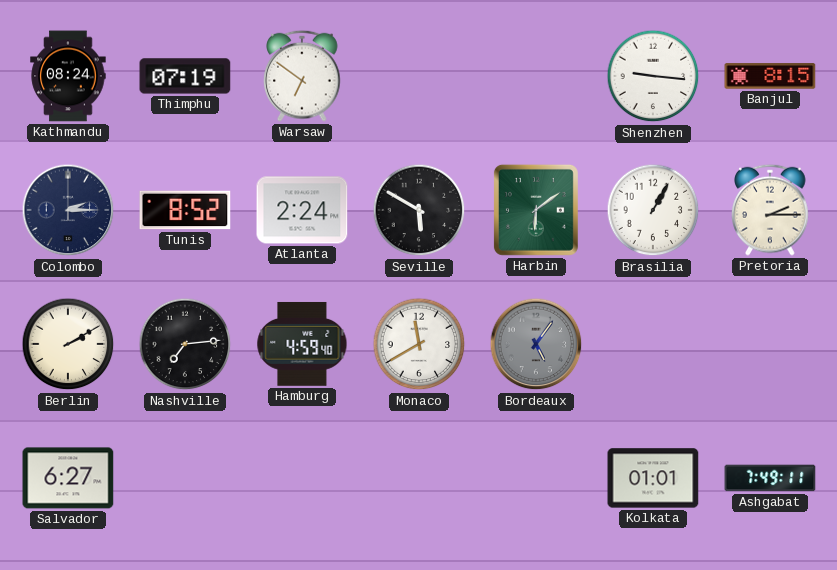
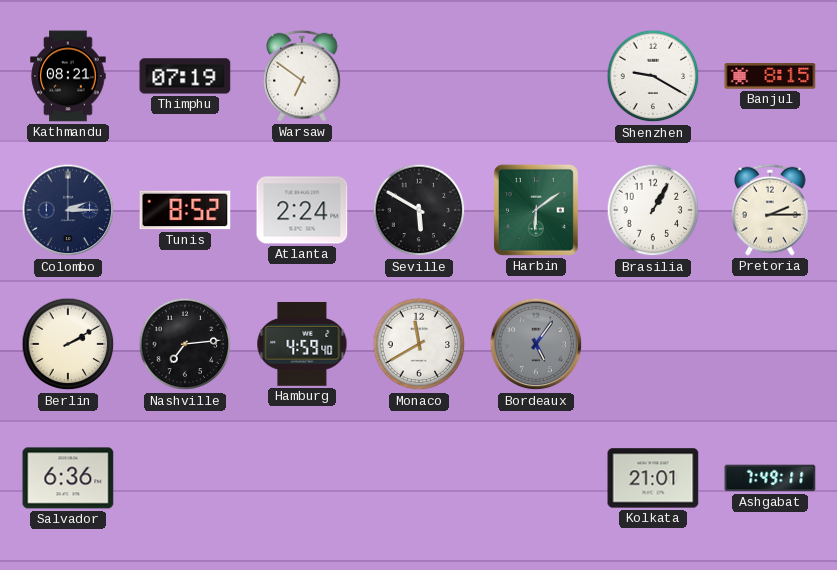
Kathmandu: 08:24 -> 08:21 (68, 76)
Shenzhen: 9:16 -> 9:20 (653, 76)
Salvador: 6:27 -> 6:36 (68, 478)
Kolkata: 01:01 -> 21:01 (653, 478)
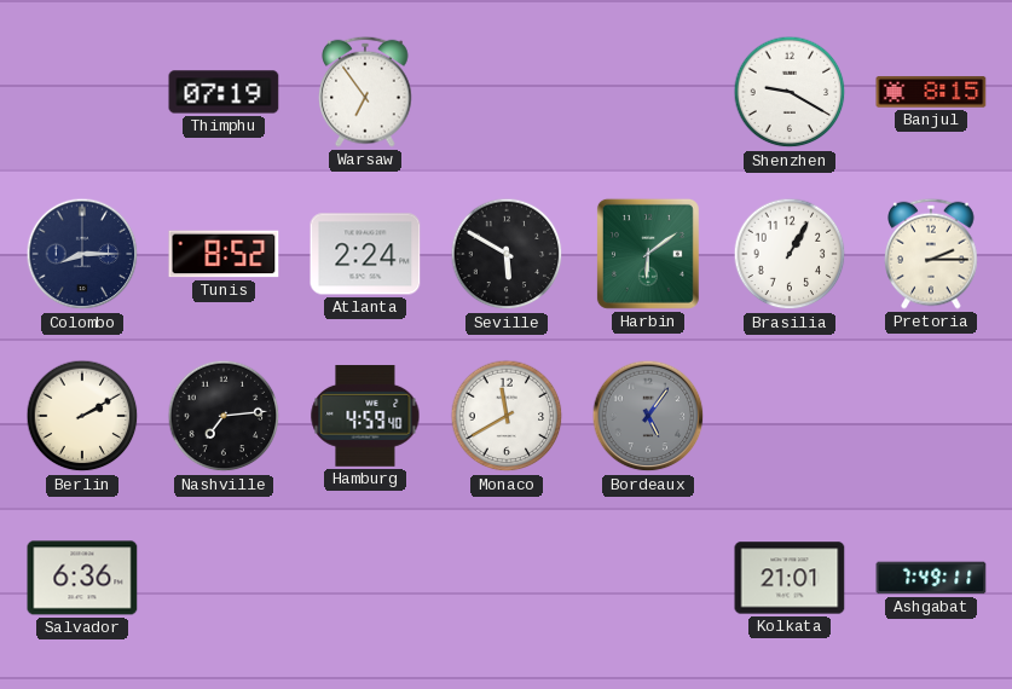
Kathmandu: 08:21 -> none (68, 76)
Warsaw: 6:51 -> 6:54 (365, 92)
Colombo: 2:15 -> 8:15 (82, 254)
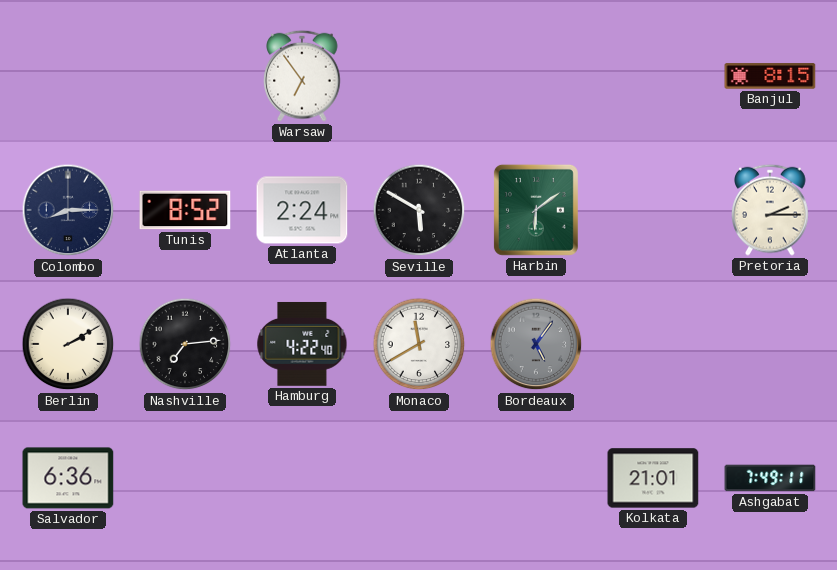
Thimphu: 07:19 -> none (224, 92)
Shenzhen: 9:20 -> none (790, 92)
Brasilia: 1:05 -> none (790, 254)
Hamburg: 4:59 -> 4:22 (302, 344)
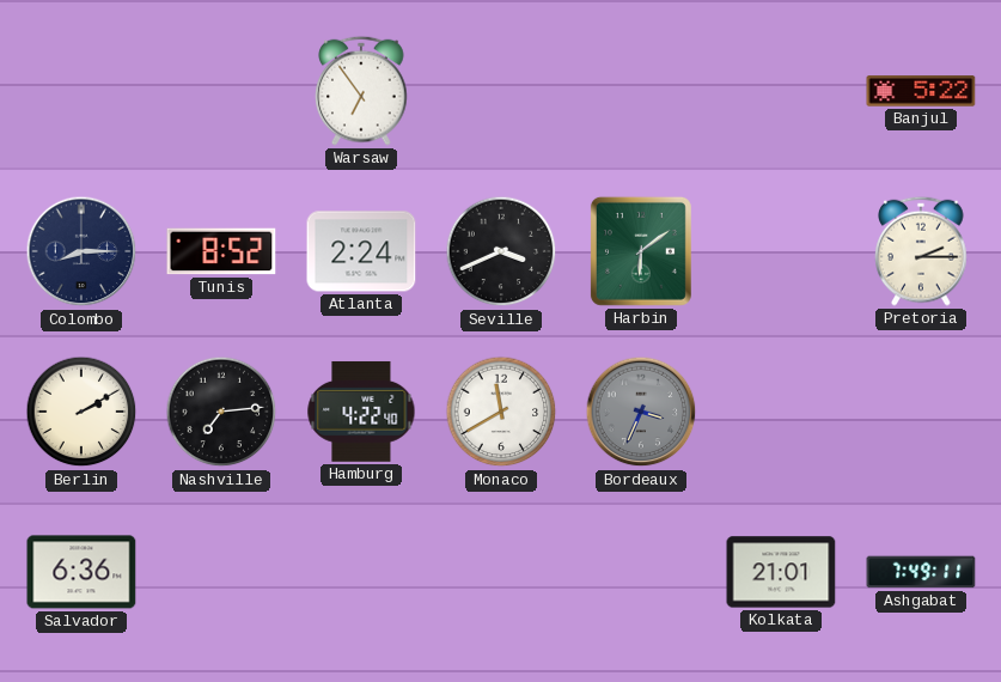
Banjul: 8:15 -> 5:22 (921, 91)
Seville: 5:50 -> 3:41 (501, 251)
Bordeaux: 5:06 -> 3:34 (641, 412)
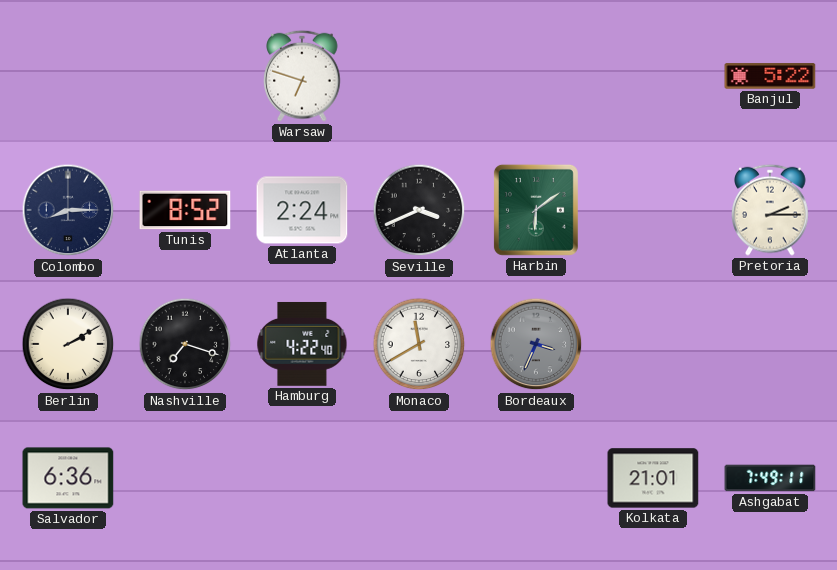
Warsaw: 6:54 -> 6:48 (302, 76)
Nashville: 7:14 -> 7:18 (185, 344)
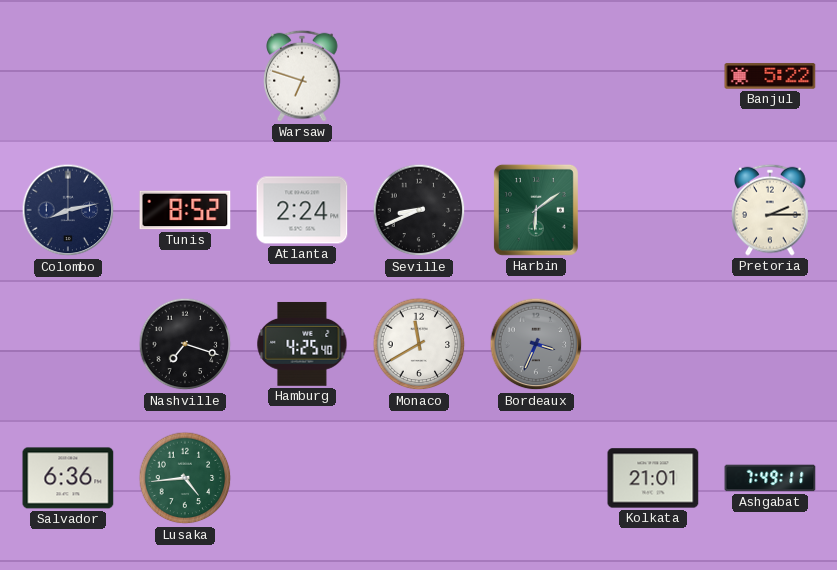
Colombo: 8:15 -> 8:13 (68, 210)
Seville: 3:41 -> 8:41 (419, 210)
Berlin: 2:10 -> none (68, 344)
Hamburg: 4:22 -> 4:25 (302, 344)
Lusaka: none -> 4:44 (185, 478)
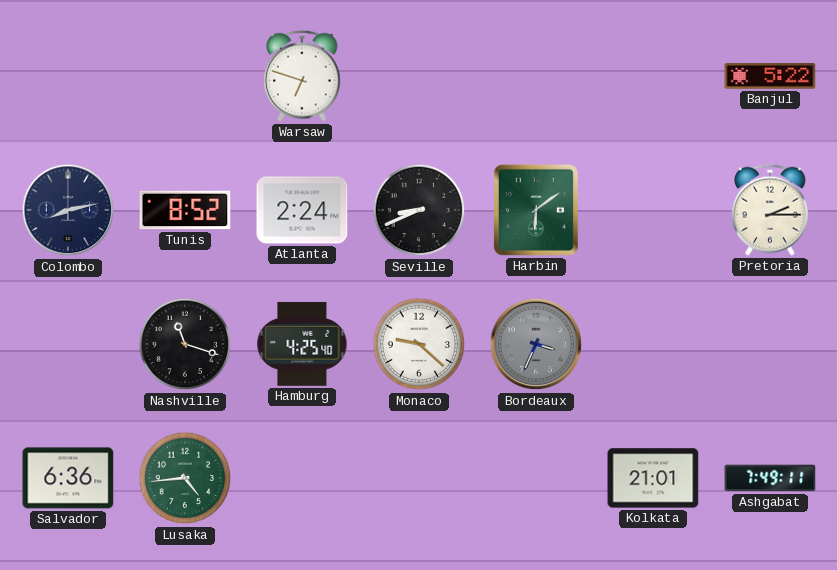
Nashville: 7:18 -> 11:18 (185, 344)
Monaco: 11:40 -> 9:22 (419, 344)
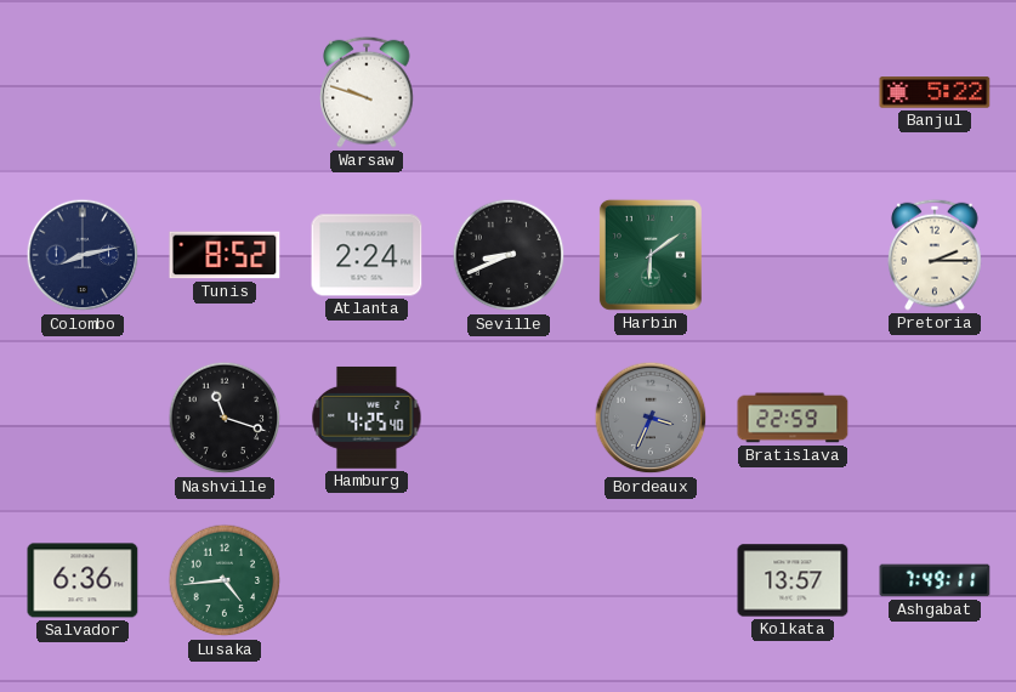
Warsaw: 6:48 -> 9:48 (367, 92)
Monaco: 9:22 -> none (419, 344)
Bratislava: none -> 22:59 (793, 418)
Kolkata: 21:01 -> 13:57 (793, 580)
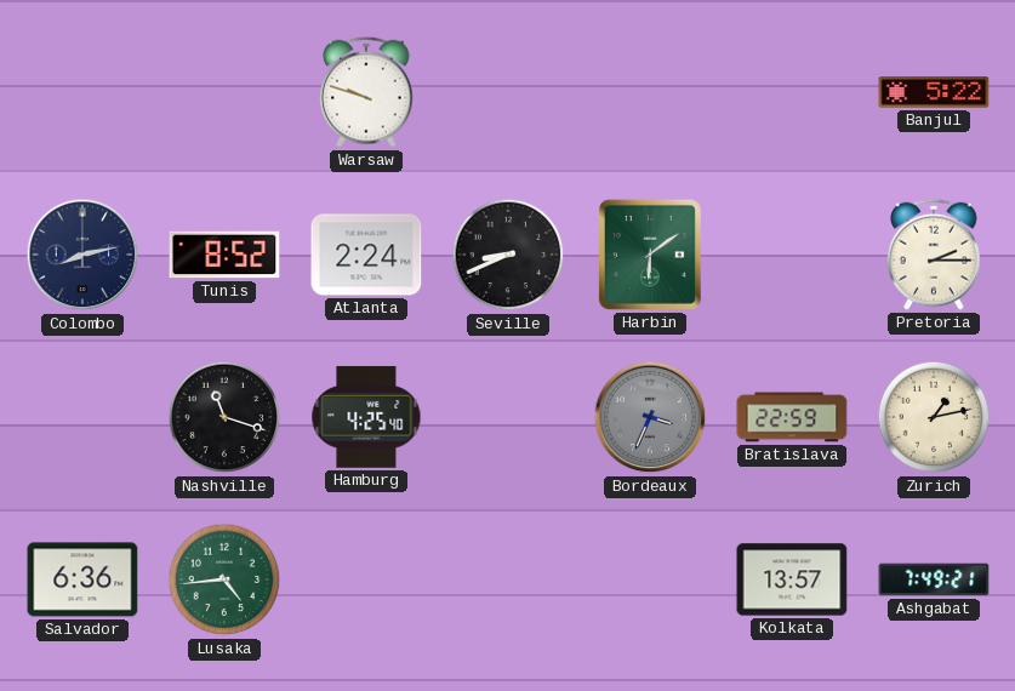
Zurich: none -> 1:13 (934, 417)
Ashgabat: 7:49:11 -> 7:49:21 (934, 579)
